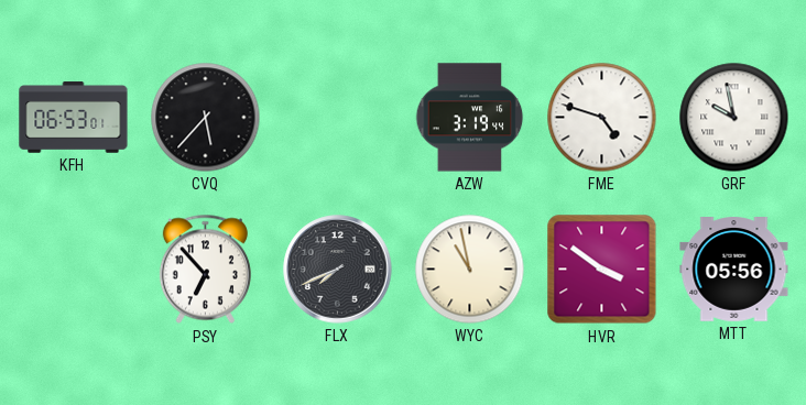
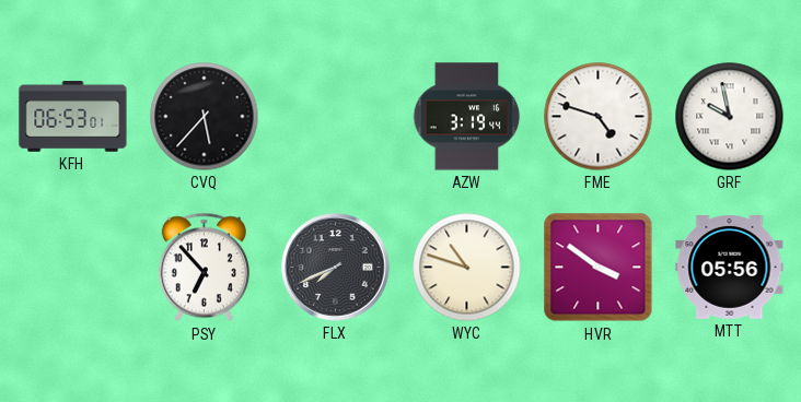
WYC: 10:58 -> 10:48 (467, 268)
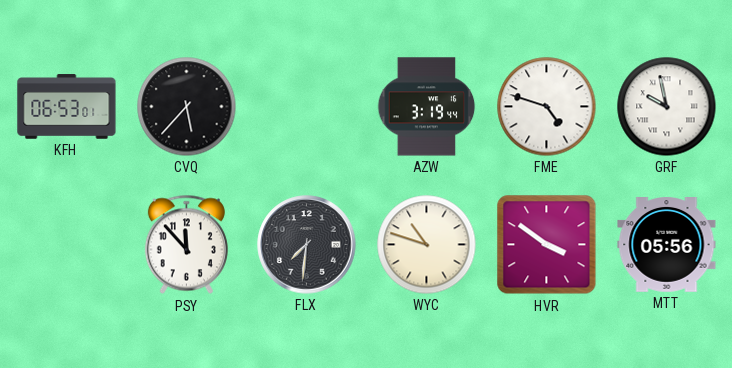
PSY: 6:53 -> 11:53 (186, 245)
FLX: 7:41 -> 7:31 (307, 245)
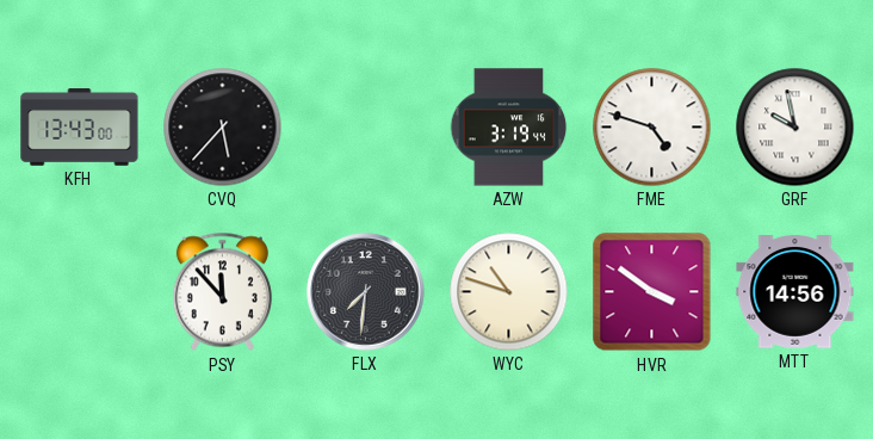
KFH: 06:53 -> 13:43 (80, 128)
MTT: 05:56 -> 14:56 (795, 292)
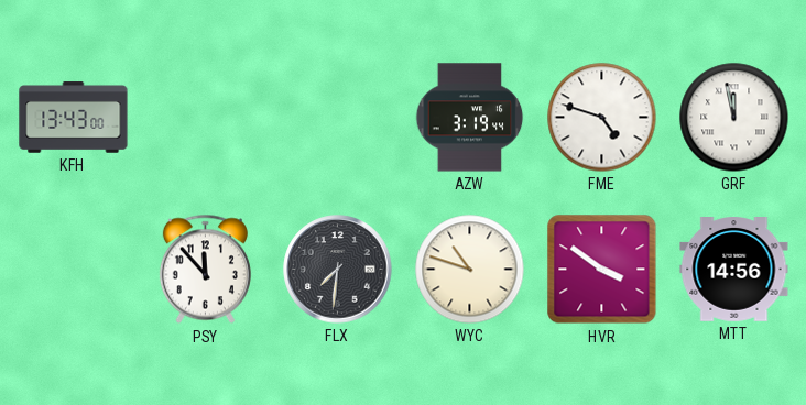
CVQ: 5:37 -> none (223, 128)
GRF: 9:58 -> 11:58 (734, 118)
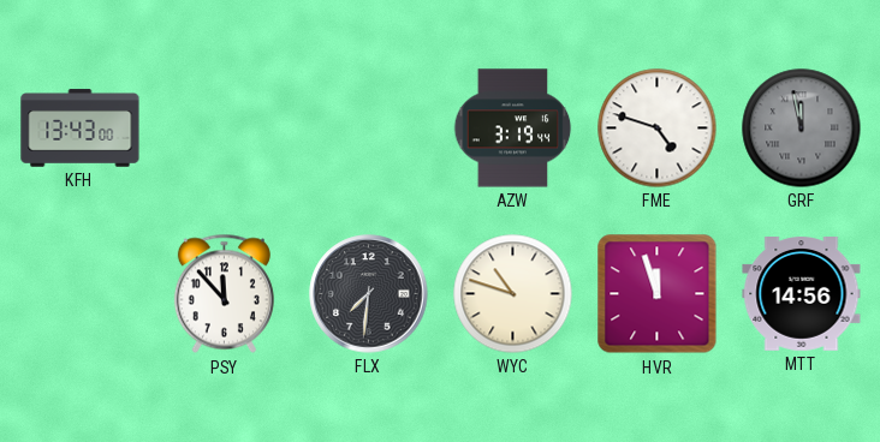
GRF dial: white -> grey (802, 129)
HVR: 3:51 -> 11:57 (658, 294)
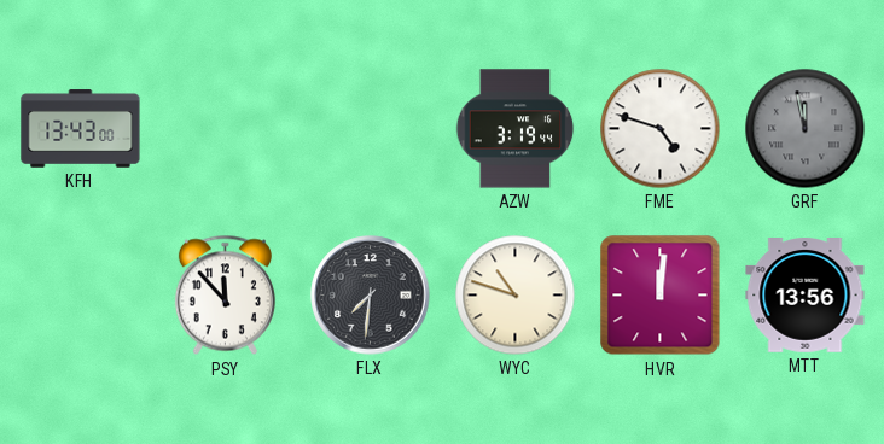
HVR: 11:57 -> 12:01 (661, 296)
MTT: 14:56 -> 13:56 (806, 296)
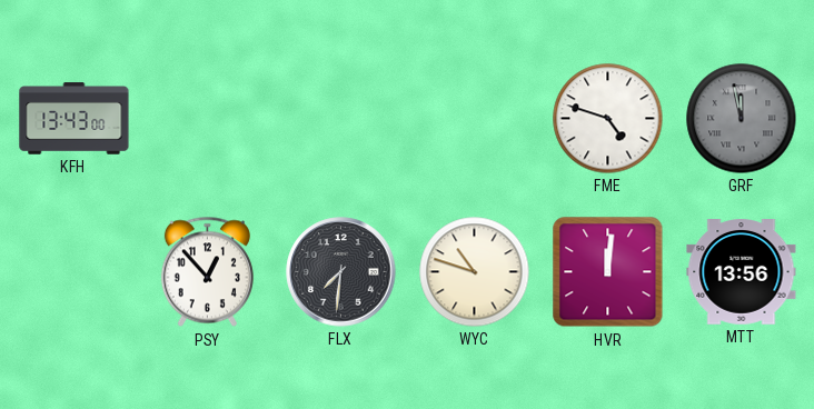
AZW: 3:19 -> none (516, 129)
PSY: 11:53 -> 12:53 (207, 272)
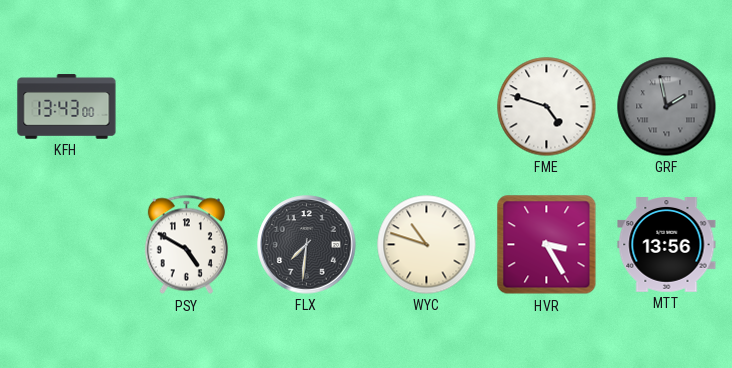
GRF: 11:58 -> 1:58 (667, 107)
PSY: 12:53 -> 4:50 (186, 245)
HVR: 12:01 -> 3:25 (547, 245)
